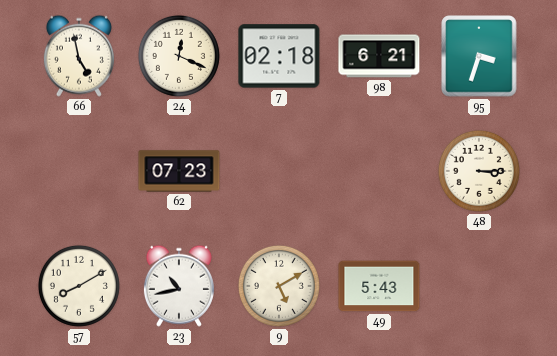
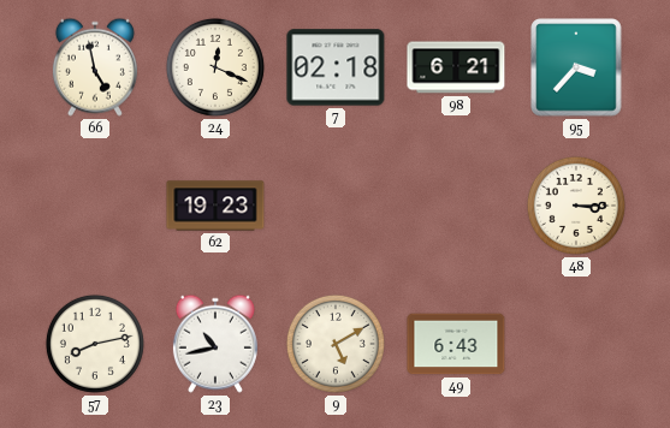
95: 3:33 -> 3:37 (576, 67)
62: 07:23 -> 19:23 (215, 206)
57: 8:10 -> 8:13 (95, 344)
49: 5:43 -> 6:43 (456, 344)
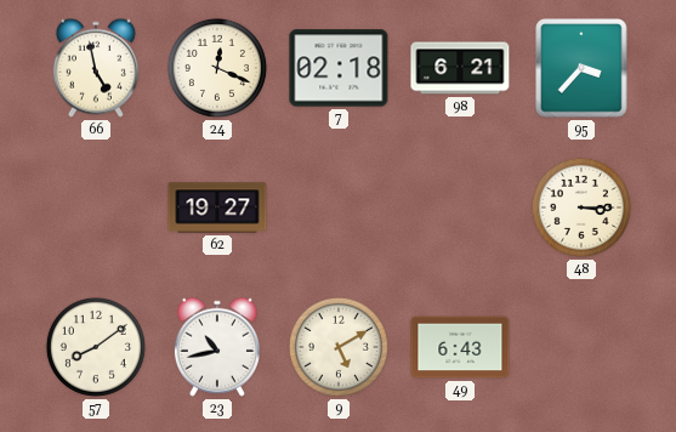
62: 19:23 -> 19:27 (217, 208)
57: 8:13 -> 8:09 (96, 347)
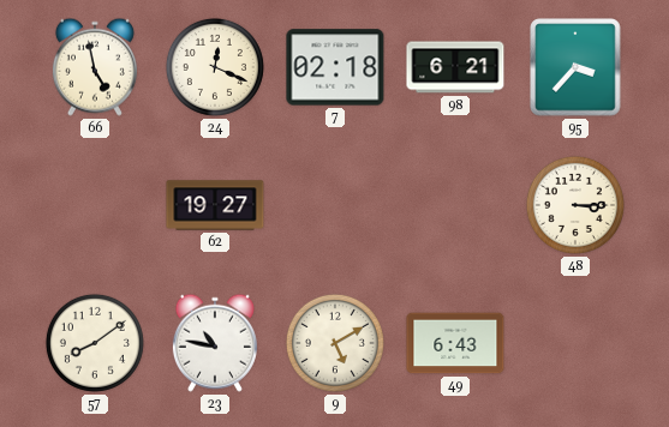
23: 10:43 -> 10:47 (215, 343)
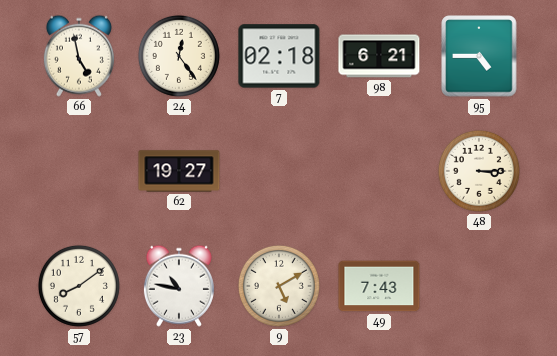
24: 12:19 -> 12:24 (179, 56)
95: 3:37 -> 4:45 (479, 56)
49: 6:43 -> 7:43 (379, 286)
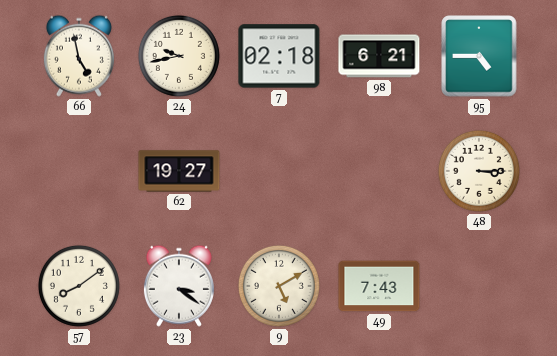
24: 12:24 -> 9:43 (179, 56)
23: 10:47 -> 3:21 (179, 286)
